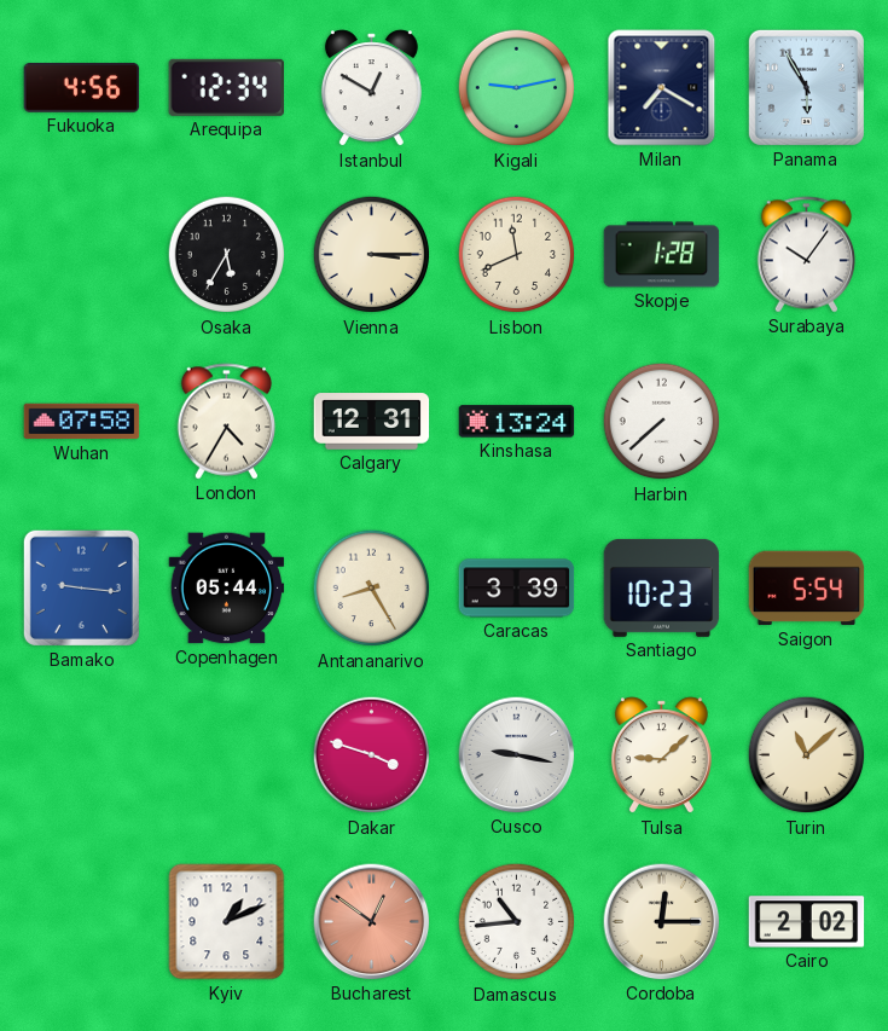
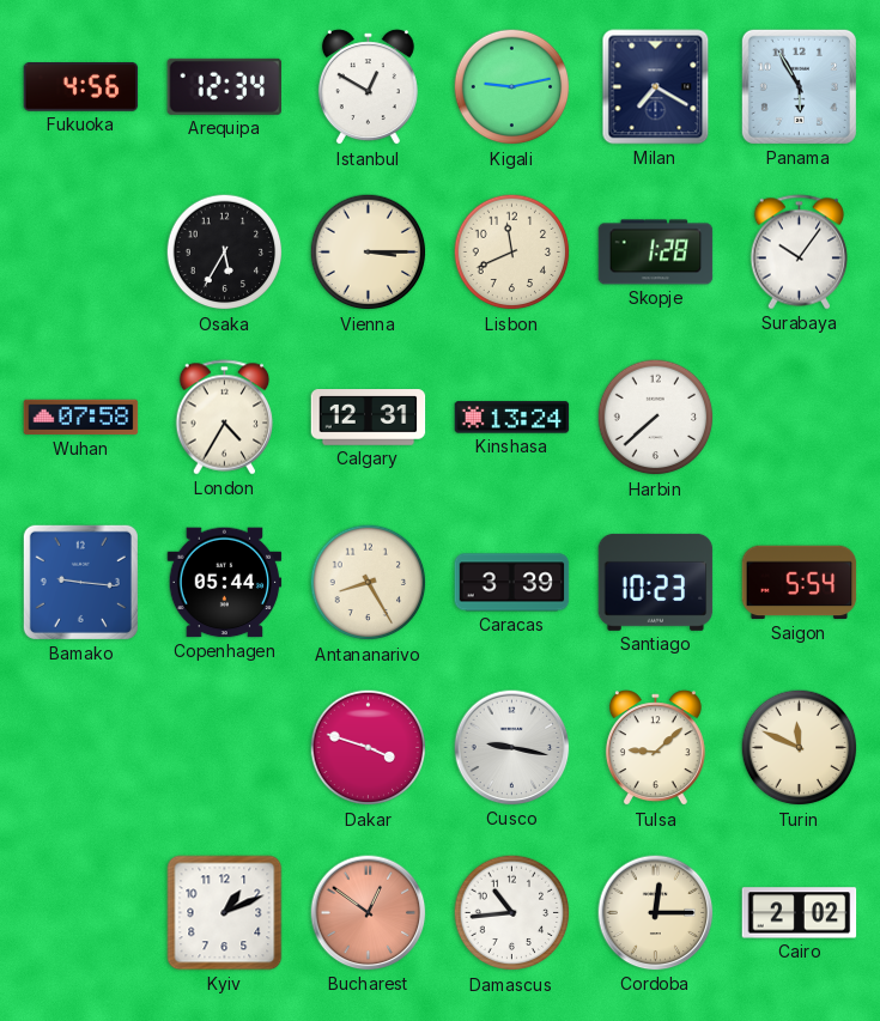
Turin: 11:08 -> 11:49 (800, 748)
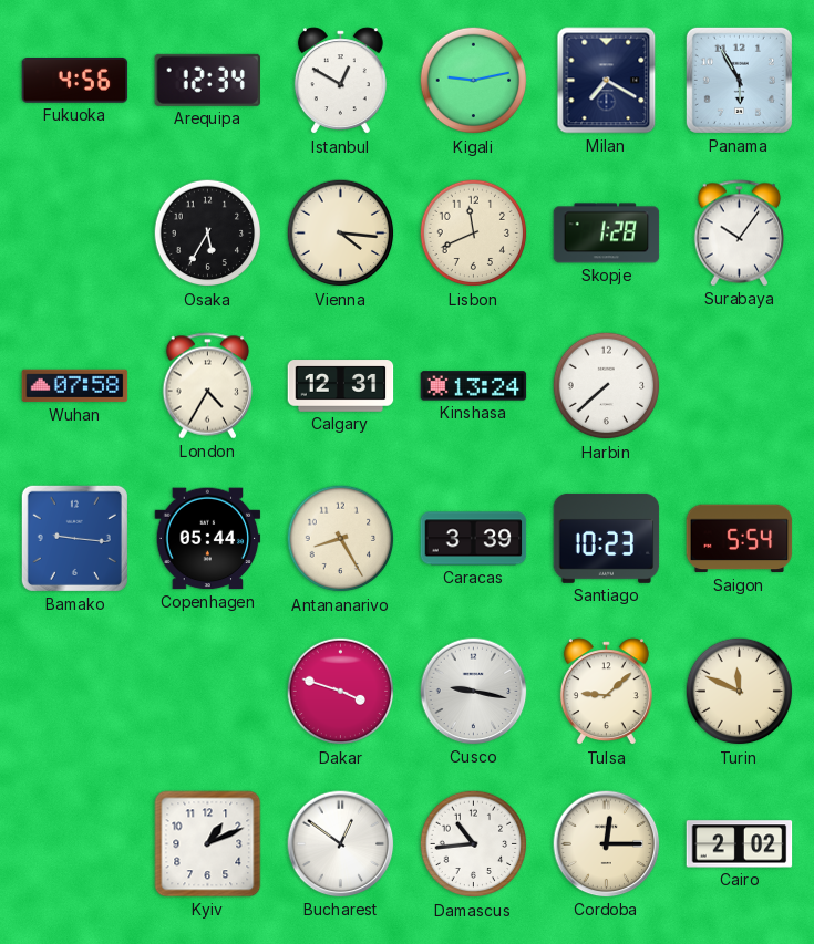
Vienna: 3:15 -> 4:16 (341, 234)
Bucharest dial: salmon -> white (341, 844)
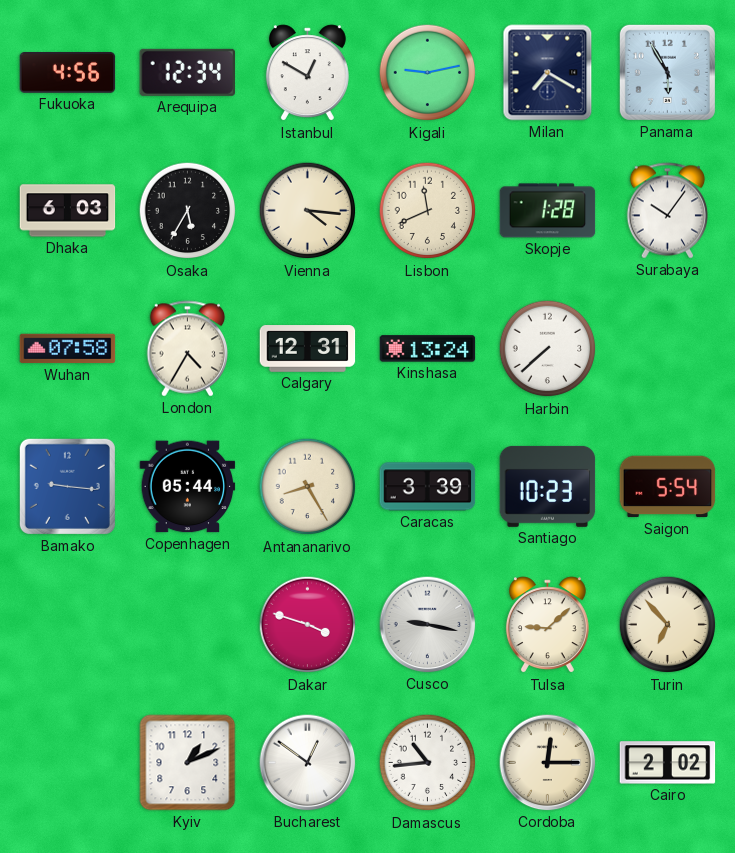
Dhaka: none -> 6:03 (68, 211)
Turin: 11:49 -> 6:53 (668, 625)
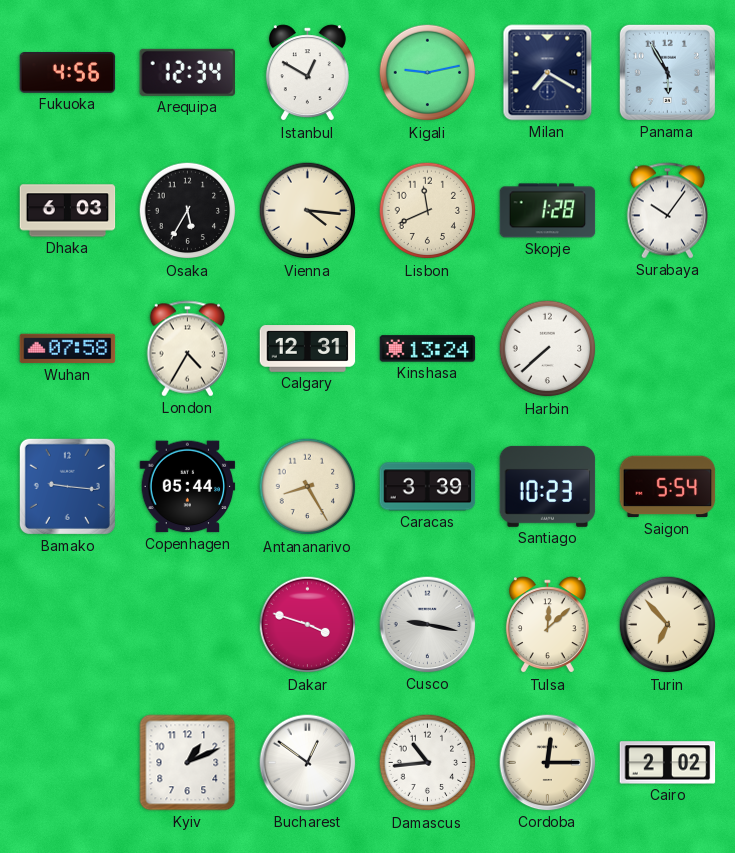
Tulsa: 9:08 -> 12:08 (547, 625)
